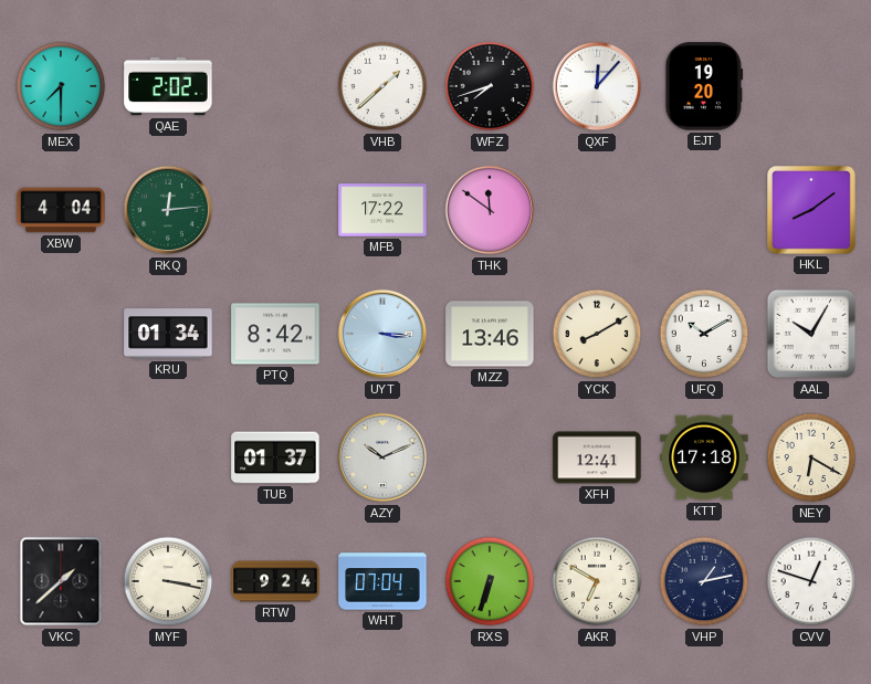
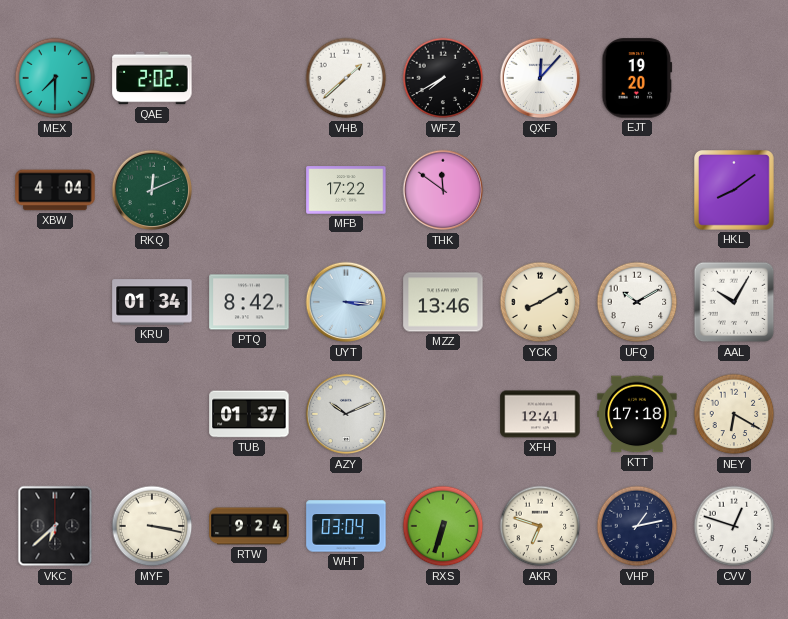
WFZ: 7:42 -> 7:40 (443, 78)
RKQ: 12:14 -> 12:11 (152, 190)
VKC: 1:38 -> 6:38 (55, 526)
WHT: 07:04 -> 03:04 (346, 526)
AKR: 6:50 -> 6:48 (540, 526)
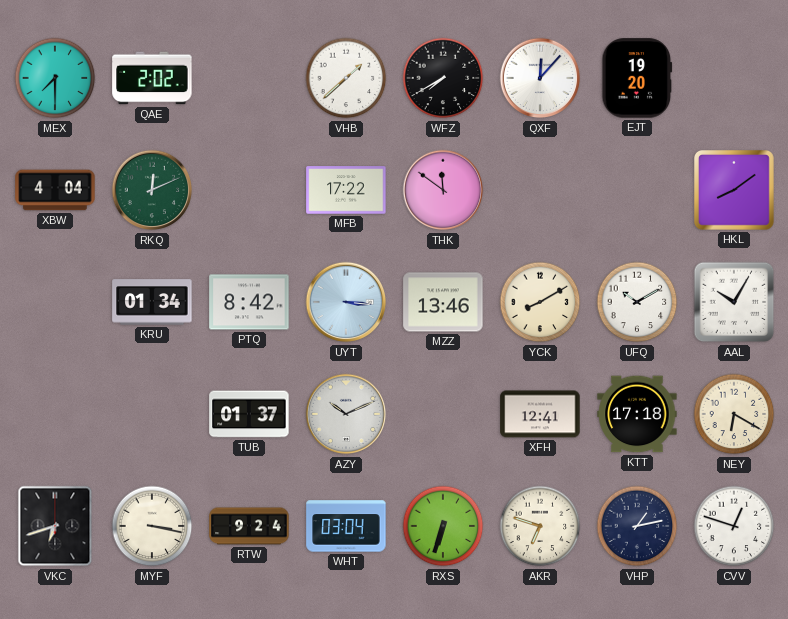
VKC: 6:38 -> 6:42 (55, 526)
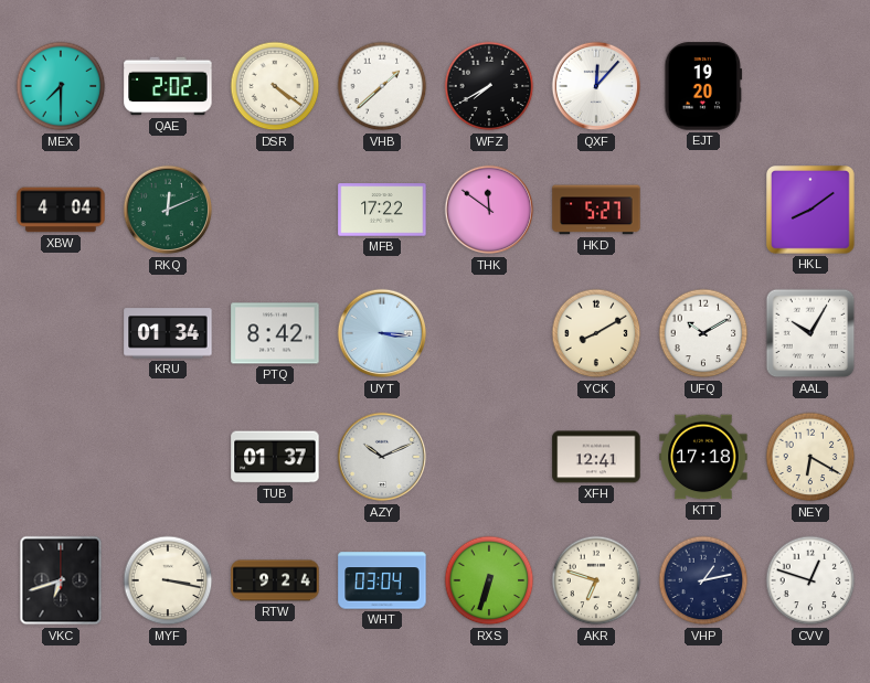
DSR: none -> 4:21 (275, 86)
HKD: none -> 5:27 (596, 210)
MZZ: 13:46 -> none (443, 302)
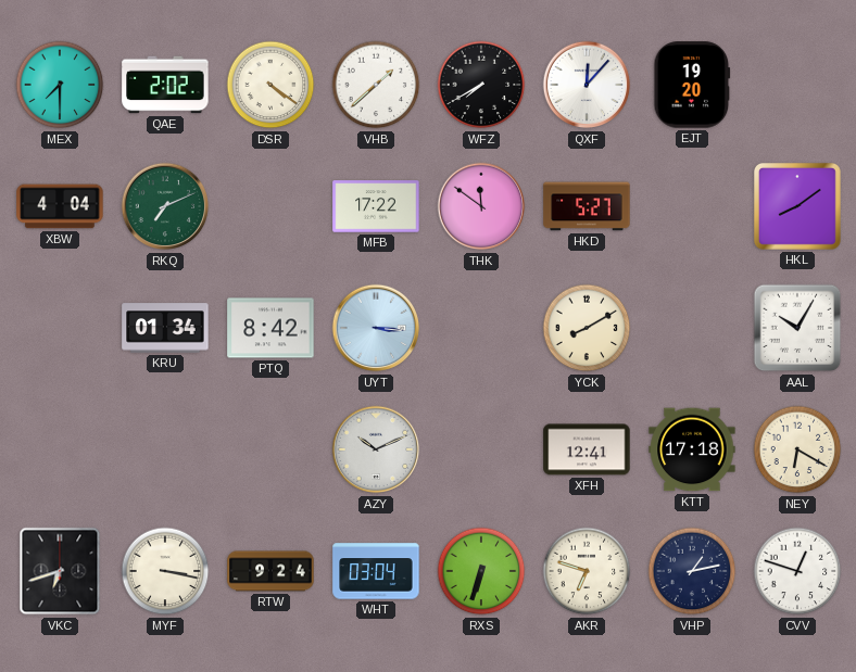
RKQ: 12:11 -> 7:11 (165, 206)
UFQ: 10:10 -> none (703, 333)
TUB: 01:37 -> none (275, 457)
